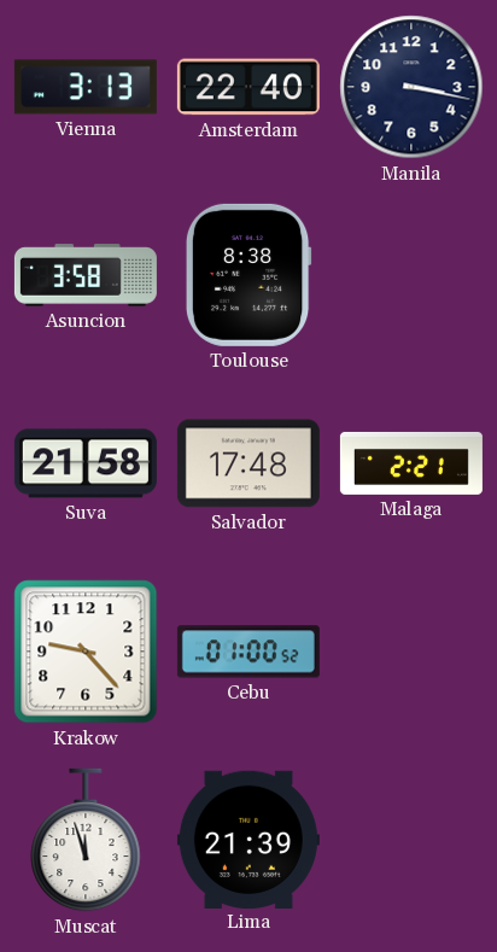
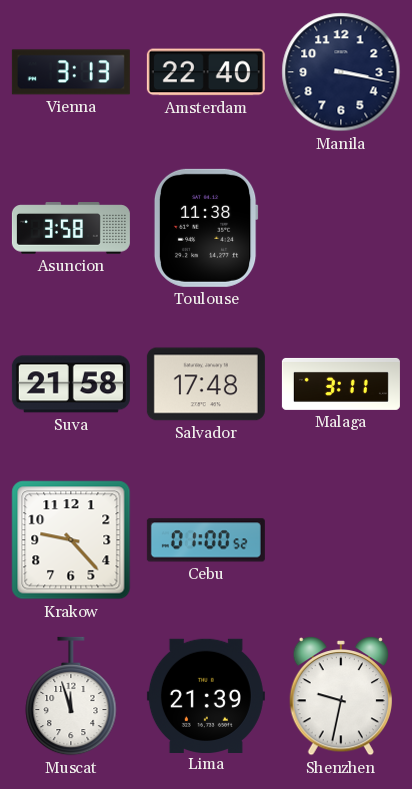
Toulouse: 8:38 -> 11:38 (206, 228)
Malaga: 2:21 -> 3:11 (341, 384)
Shenzhen: none -> 9:32 (341, 697)
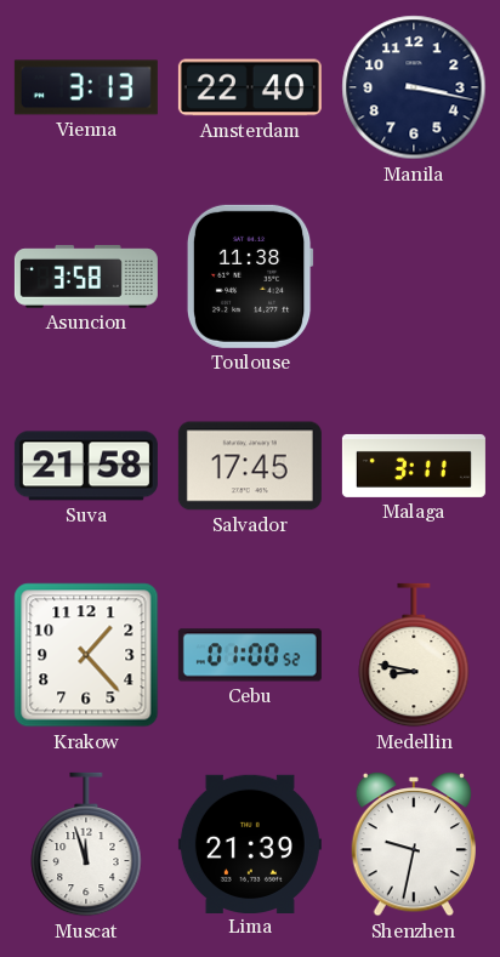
Salvador: 17:48 -> 17:45 (250, 466)
Krakow: 9:23 -> 1:23 (86, 655)
Medellin: none -> 8:47 (414, 655)
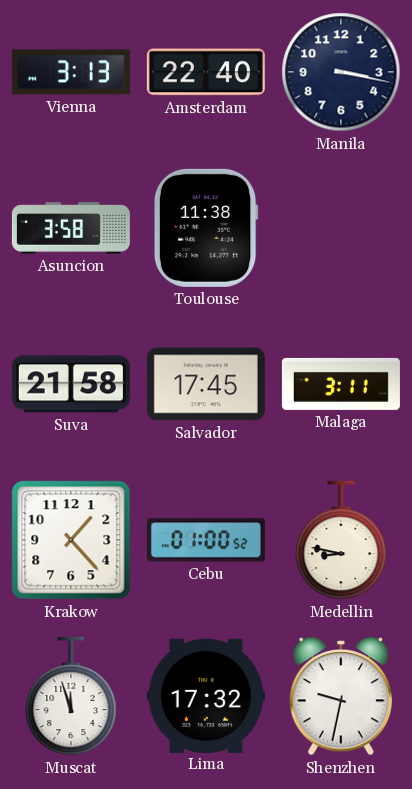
Lima: 21:39 -> 17:32 (206, 695)
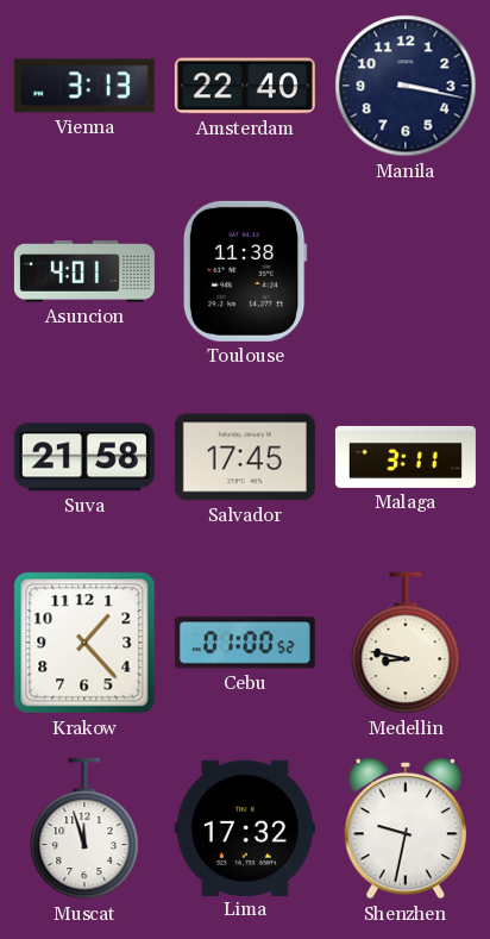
Asuncion: 3:58 -> 4:01 (84, 271)
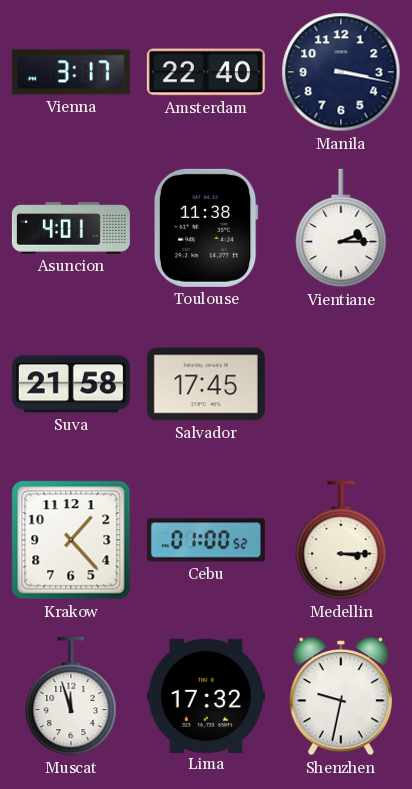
Vienna: 3:13 -> 3:17 (71, 72)
Vientiane: none -> 2:15 (341, 228)
Malaga: 3:11 -> none (406, 457)
Medellin: 8:47 -> 3:15 (341, 540)
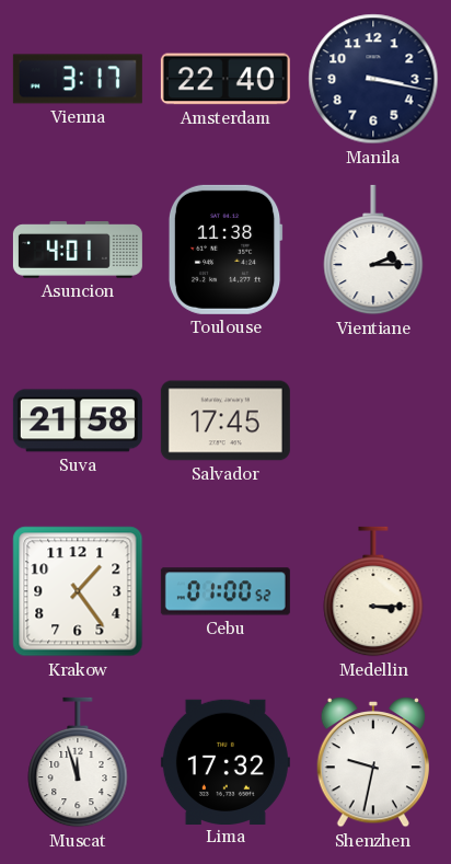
Krakow: 1:23 -> 1:24 (78, 591)
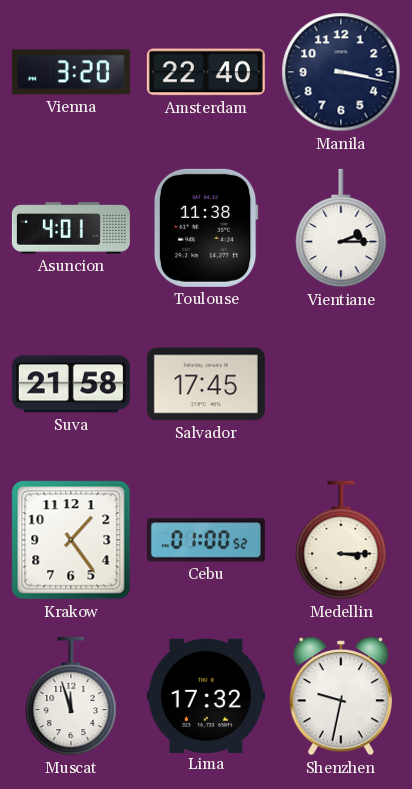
Vienna: 3:17 -> 3:20 (71, 72)
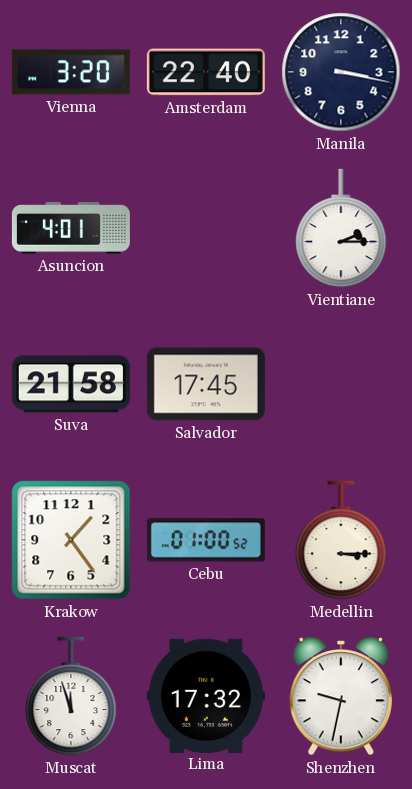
Toulouse: 11:38 -> none (206, 228)
